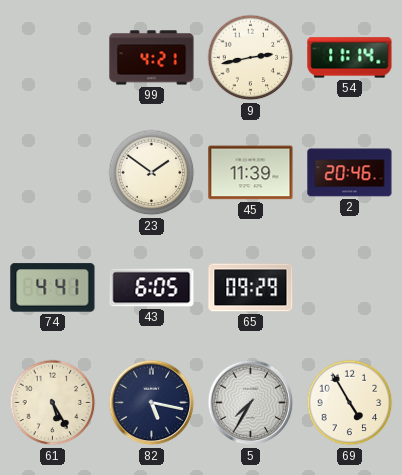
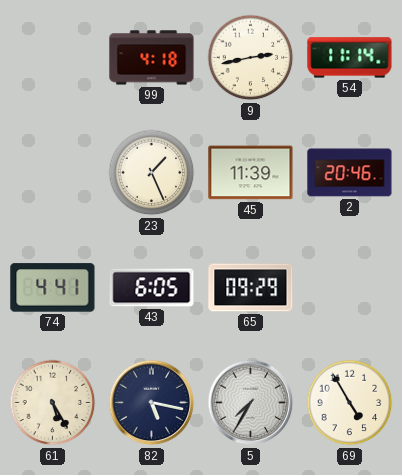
99: 4:21 -> 4:18 (152, 58)
23: 1:51 -> 1:26 (152, 173)
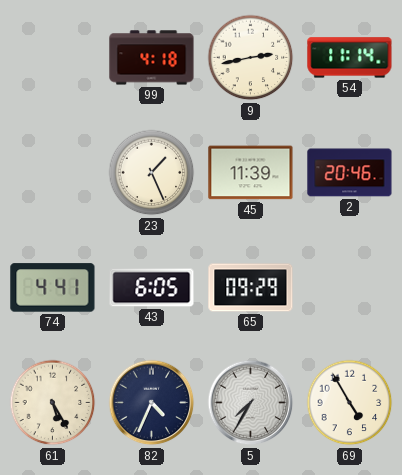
82: 5:17 -> 4:34 (152, 403)
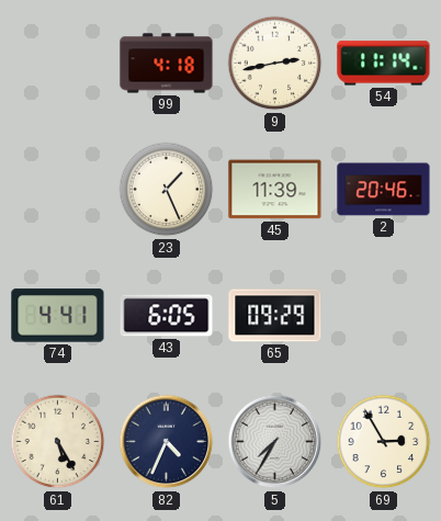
69: 4:55 -> 2:55 (384, 442)
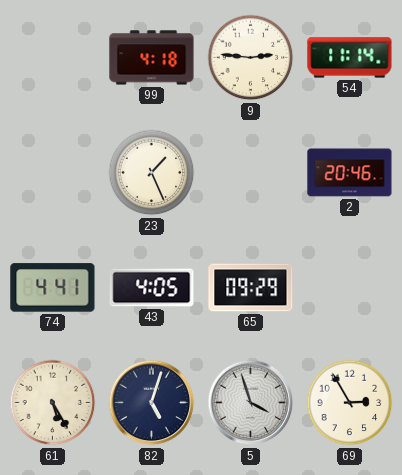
9: 2:43 -> 2:46 (251, 58)
45: 11:39 -> none (275, 190)
43: 6:05 -> 4:05 (152, 288)
82: 4:34 -> 5:03 (152, 403)
5: 7:35 -> 3:57 (251, 403)
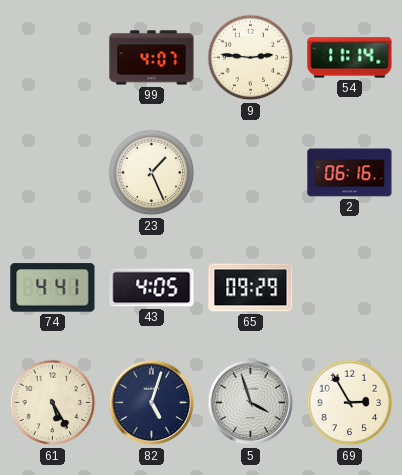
99: 4:18 -> 4:07 (152, 58)
2: 20:46 -> 06:16 (350, 173)
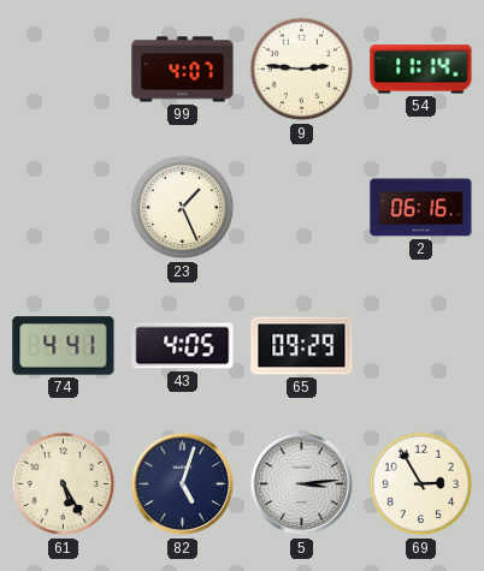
5: 3:57 -> 3:14 (302, 484)
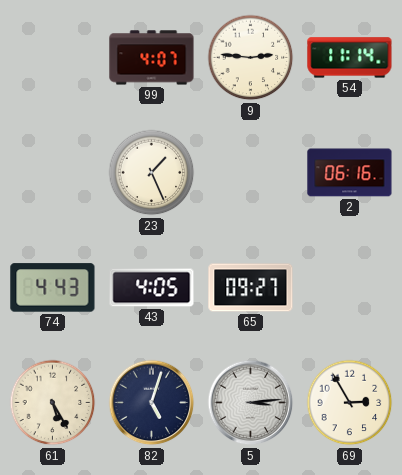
74: 4:41 -> 4:43 (53, 288)
65: 09:29 -> 09:27 (251, 288)
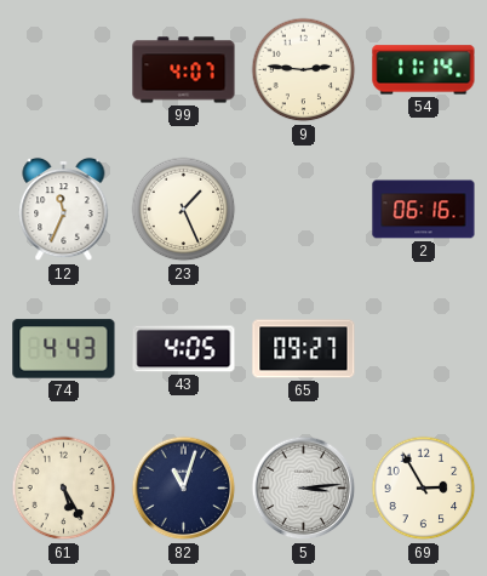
12: none -> 11:34 (64, 210)
82: 5:03 -> 11:03 (184, 489)
